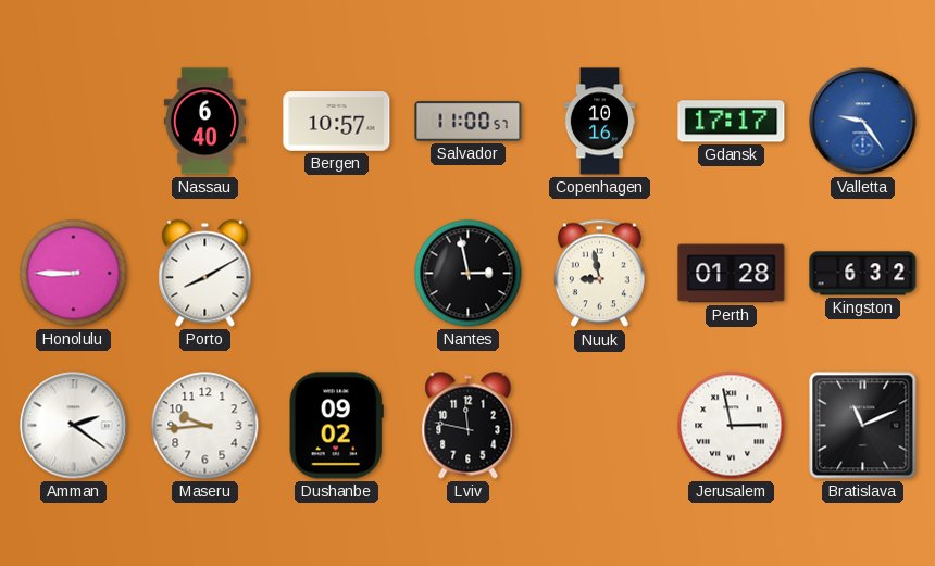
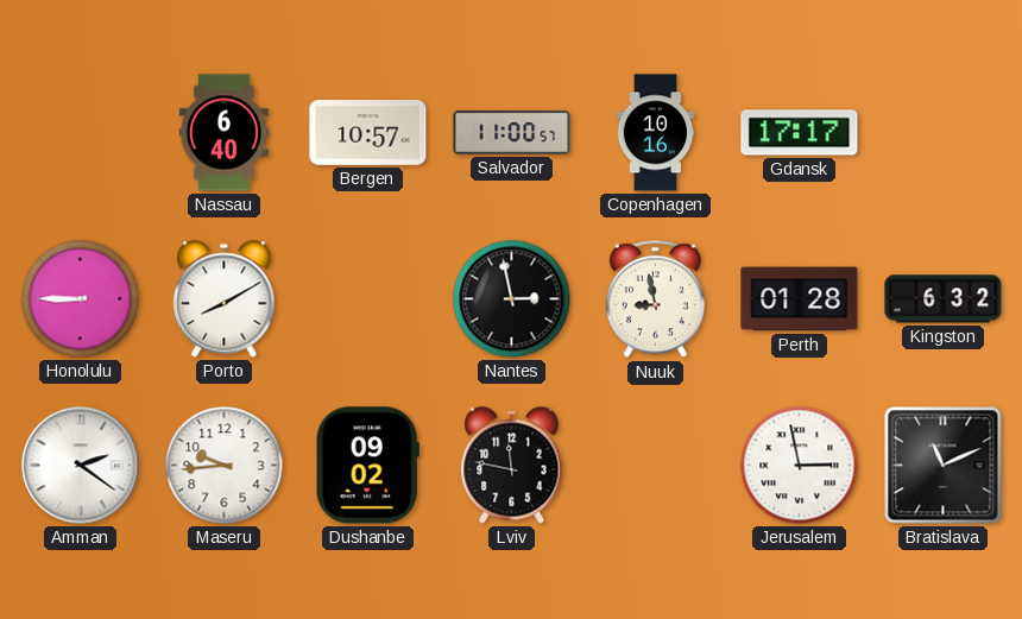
Valletta: 9:24 -> none (863, 122)
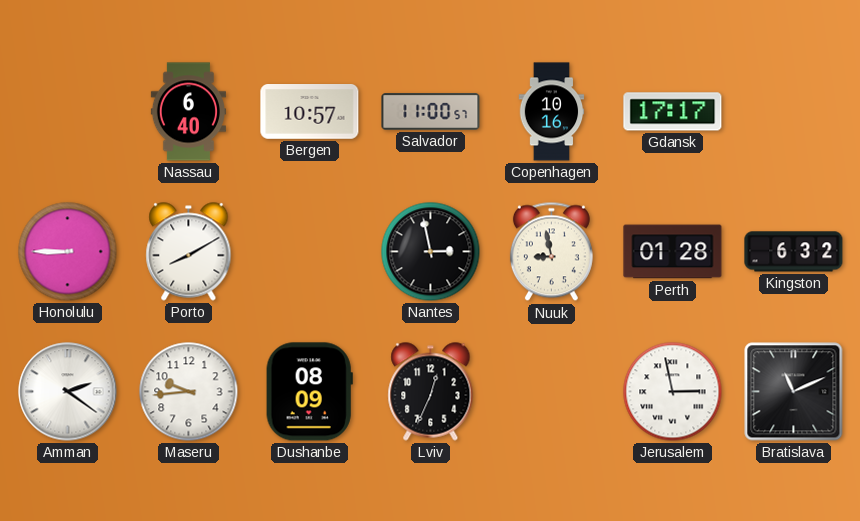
Dushanbe: 09:02 -> 08:09 (309, 392)
Lviv: 11:47 -> 12:34 (431, 392)
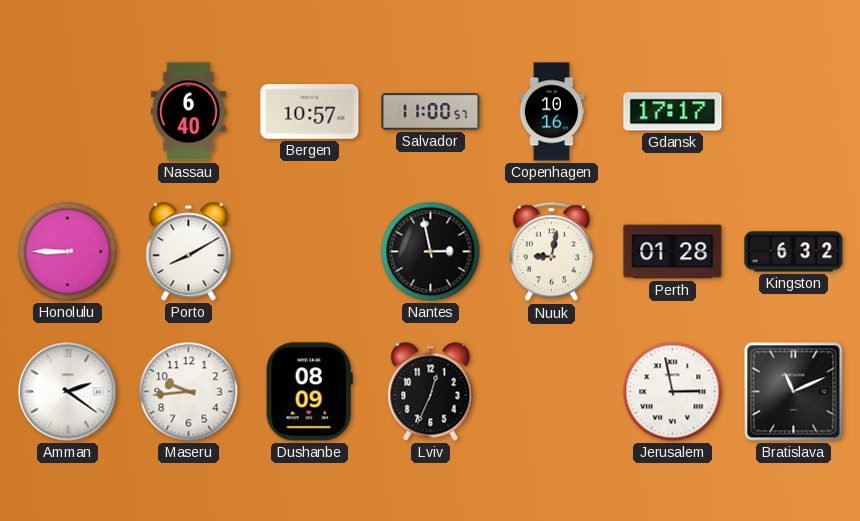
Nuuk: 8:58 -> 9:02 (551, 252)
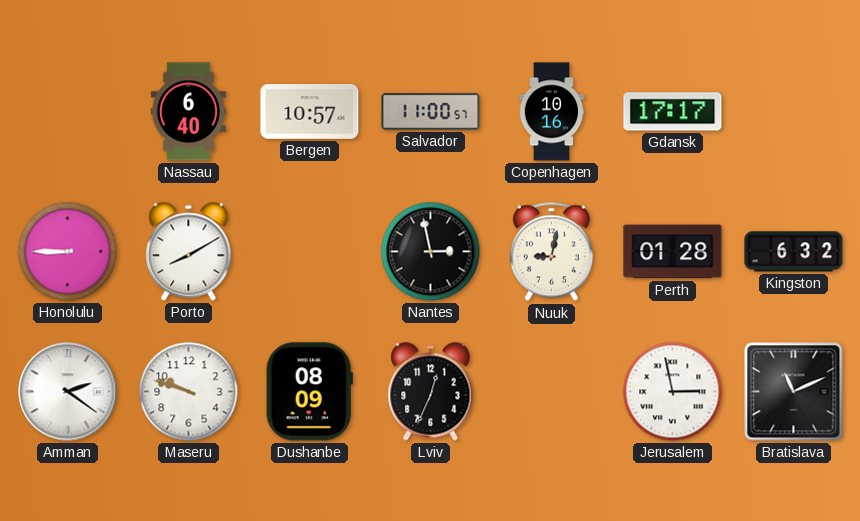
Maseru: 9:44 -> 9:48 (189, 392)
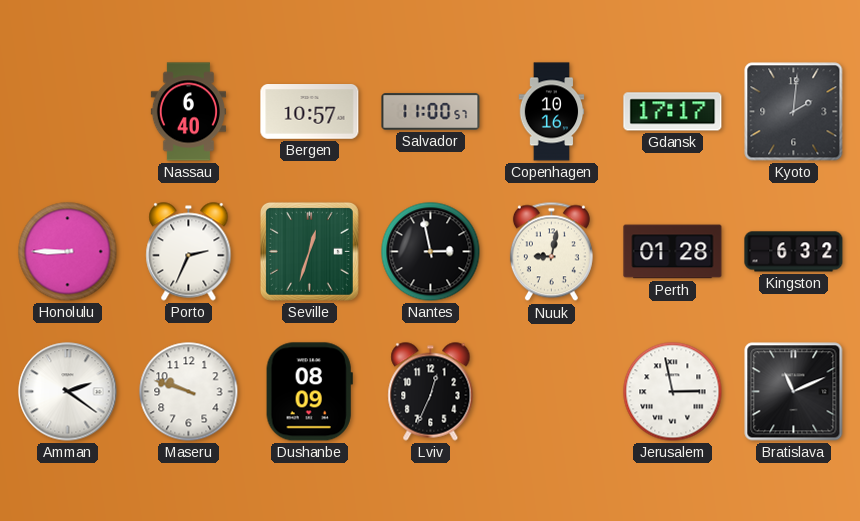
Kyoto: none -> 2:01 (794, 112)
Porto: 8:10 -> 2:34 (189, 252)
Seville: none -> 12:33 (309, 251)
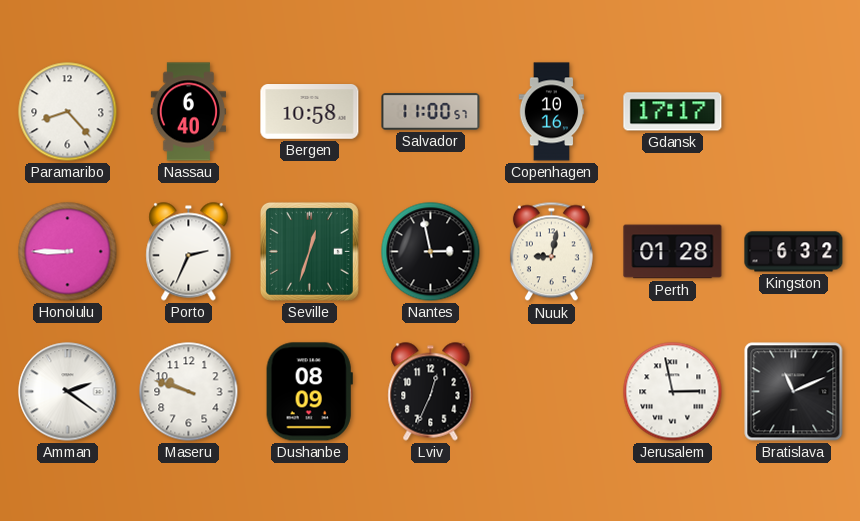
Paramaribo: none -> 8:23 (68, 112)
Bergen: 10:57 -> 10:58 (310, 112)
Kyoto: 2:01 -> none (794, 112)
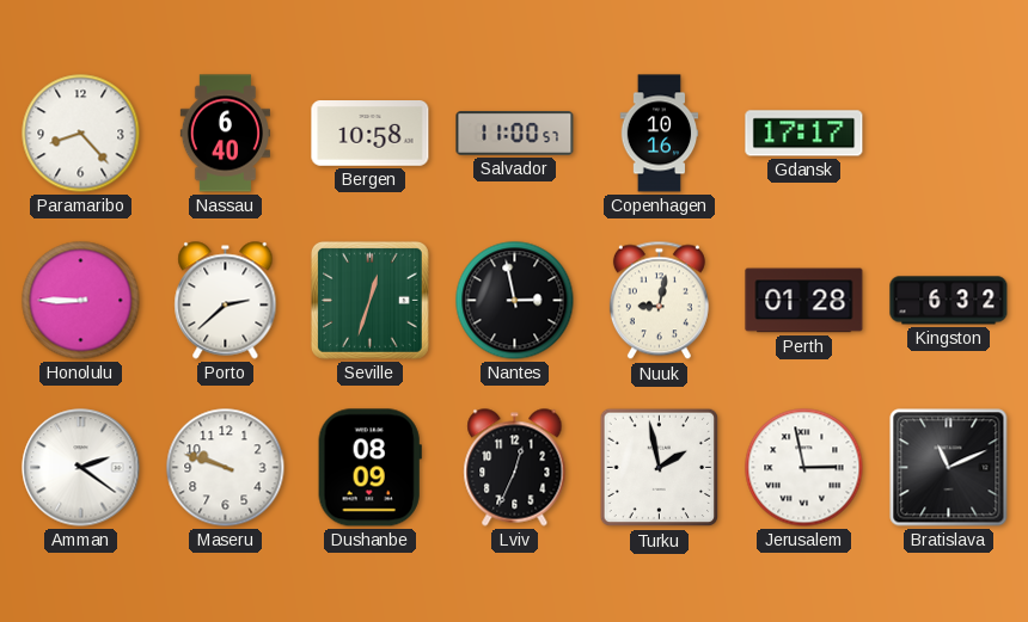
Porto: 2:34 -> 2:38 (226, 301)
Turku: none -> 1:58 (660, 468)
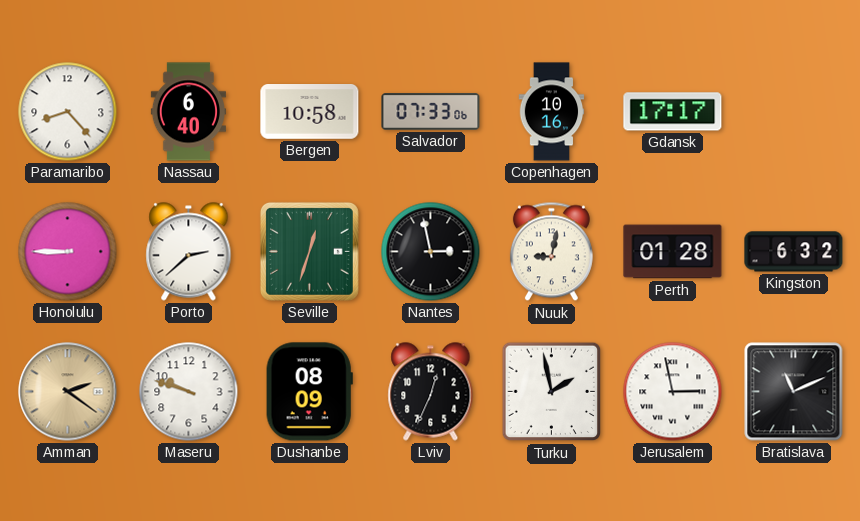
Salvador: 11:00 -> 07:33 (431, 112)
Amman dial: white -> champagne (68, 392)
